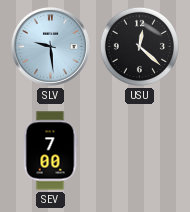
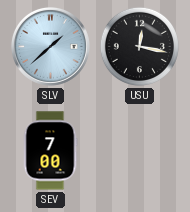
SLV: 9:29 -> 1:38 (50, 46)
USU: 12:22 -> 12:17 (139, 46)
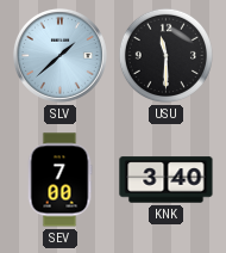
USU: 12:17 -> 11:30 (165, 55)
KNK: none -> 3:40 (167, 180)
